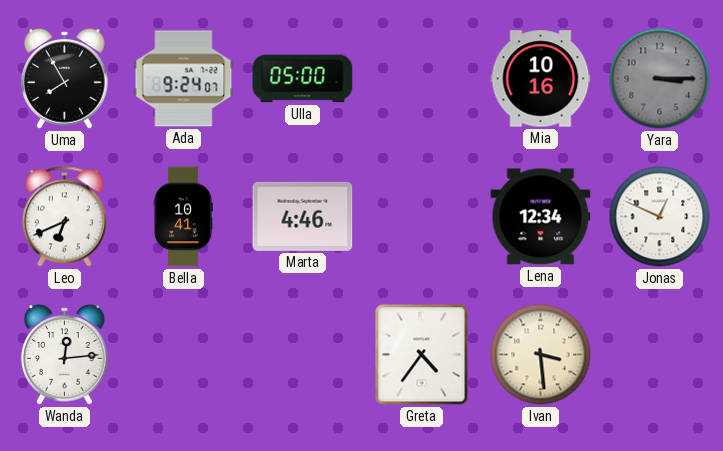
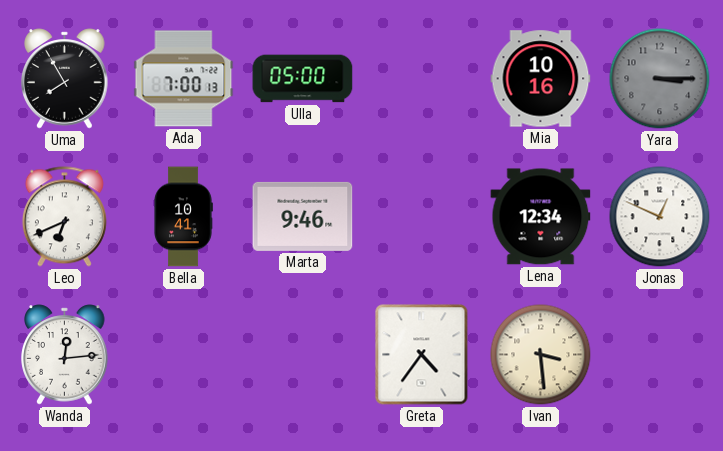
Ada: 9:24 -> 7:00 (184, 79)
Marta: 4:46 -> 9:46 (303, 216)
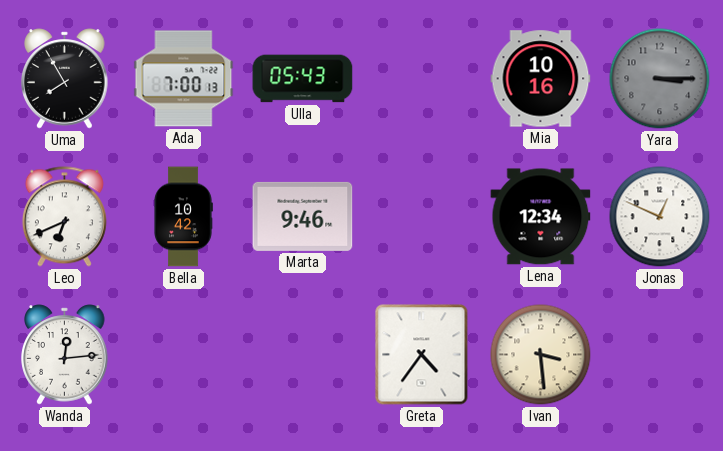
Ulla: 05:00 -> 05:43 (303, 79)
Bella: 10:41 -> 10:42 (183, 217)
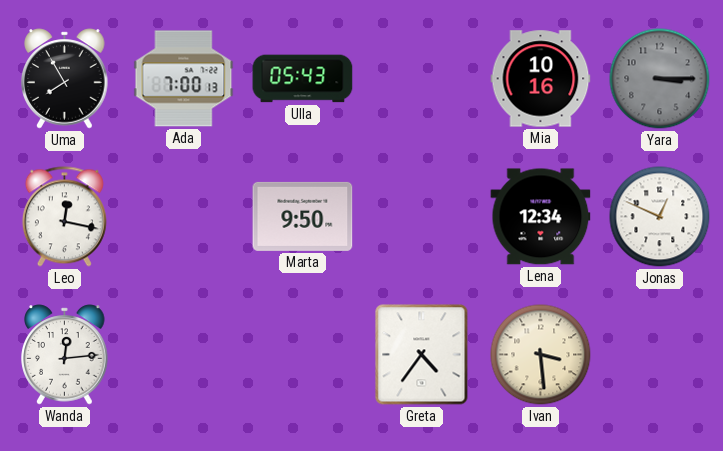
Leo: 6:41 -> 12:17 (64, 217)
Bella: 10:42 -> none (183, 217)
Marta: 9:46 -> 9:50 (303, 216)
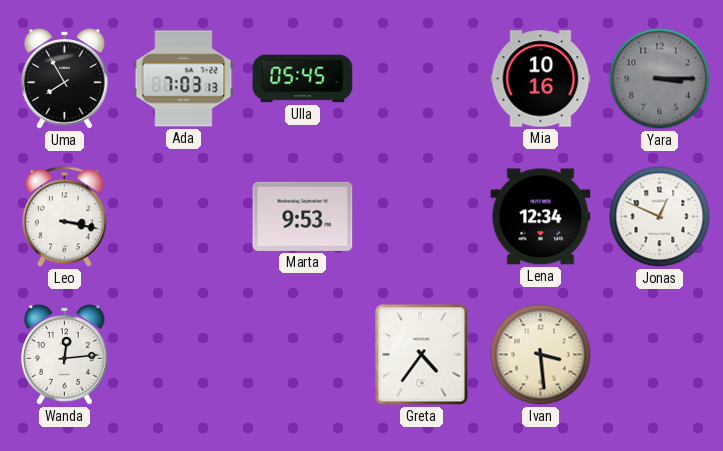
Ada: 7:00 -> 7:03 (184, 79)
Ulla: 05:43 -> 05:45 (303, 79)
Leo: 12:17 -> 3:17 (64, 217)
Marta: 9:50 -> 9:53 (303, 216)
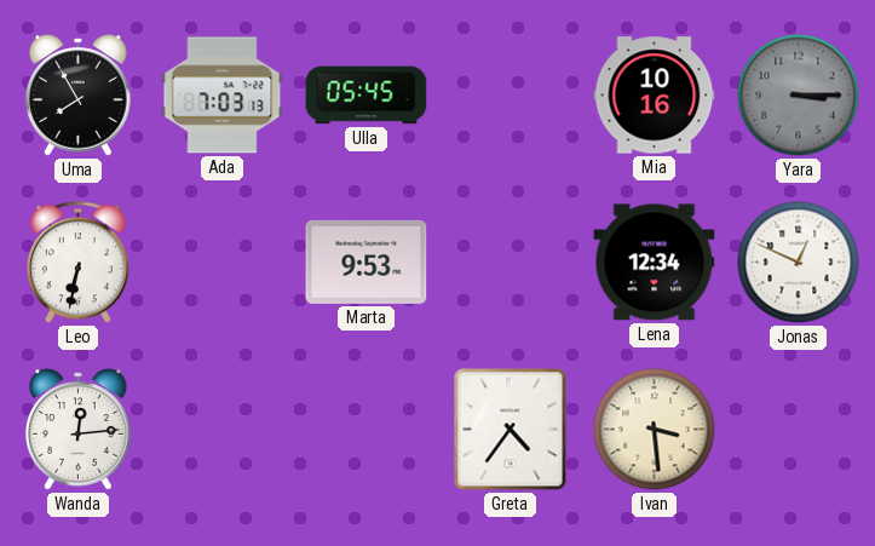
Leo: 3:17 -> 6:32 (77, 263)
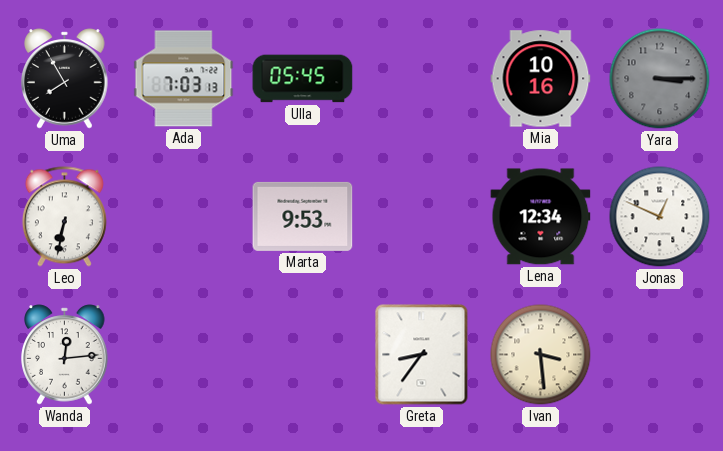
Greta: 4:36 -> 8:36 (422, 355)
